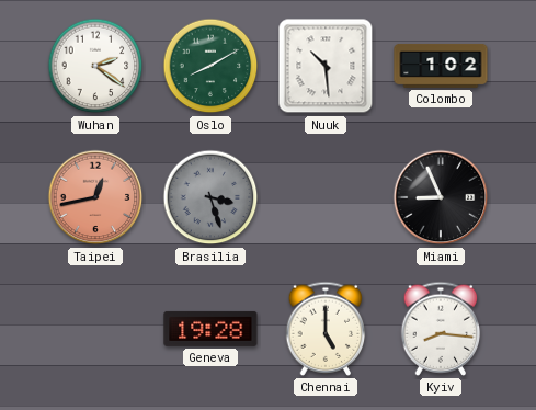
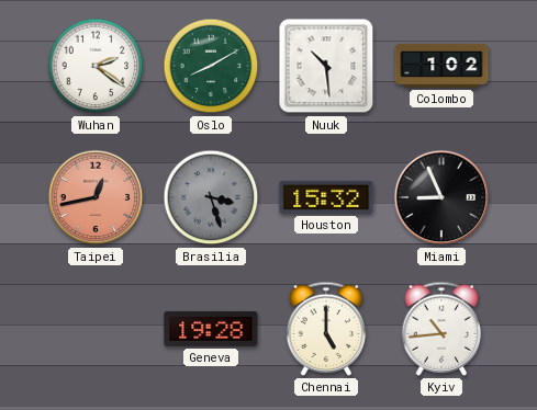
Houston: none -> 15:32 (326, 197)
Kyiv: 8:16 -> 10:44 (441, 329)
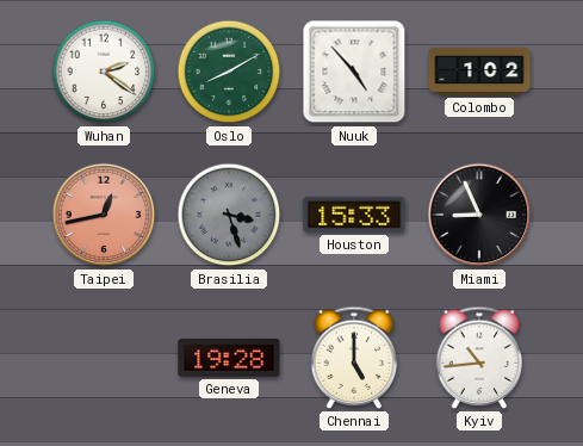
Nuuk: 10:29 -> 4:53 (354, 72)
Houston: 15:32 -> 15:33 (354, 215)
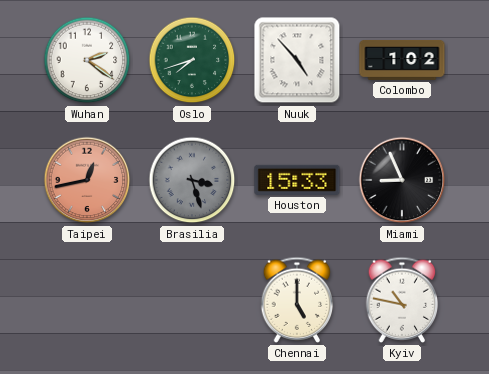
Oslo: 8:10 -> 7:42 (192, 60)
Geneva: 19:28 -> none (229, 358)
Kyiv: 10:44 -> 10:47 (402, 300)
